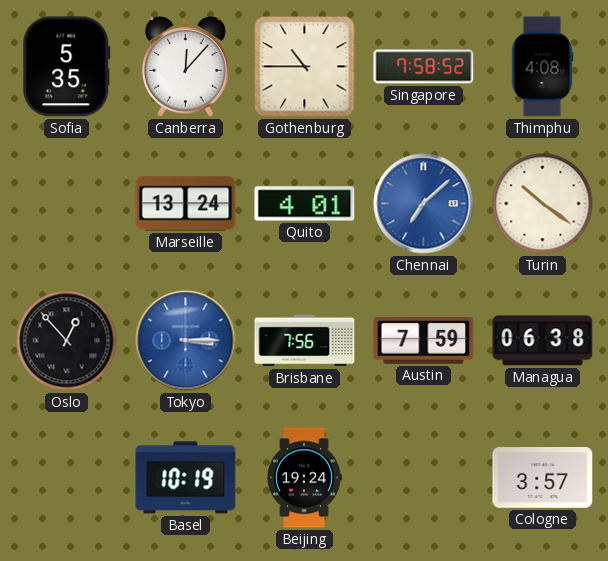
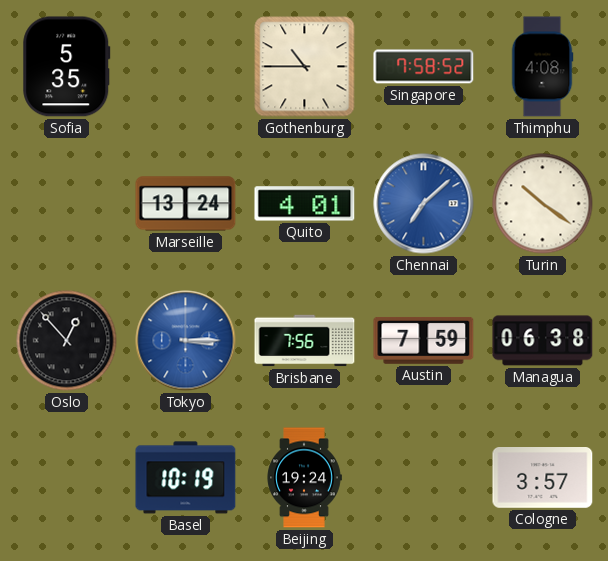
Canberra: 12:07 -> none (185, 67)
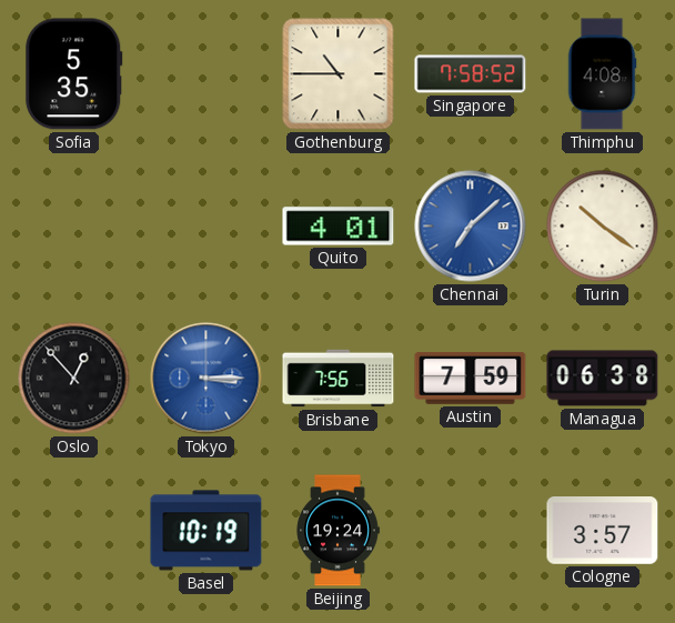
Marseille: 13:24 -> none (186, 204)
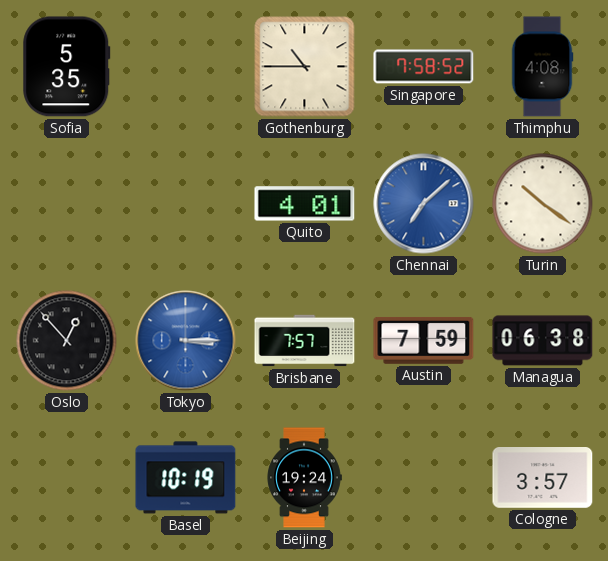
Brisbane: 7:56 -> 7:57 (305, 341)
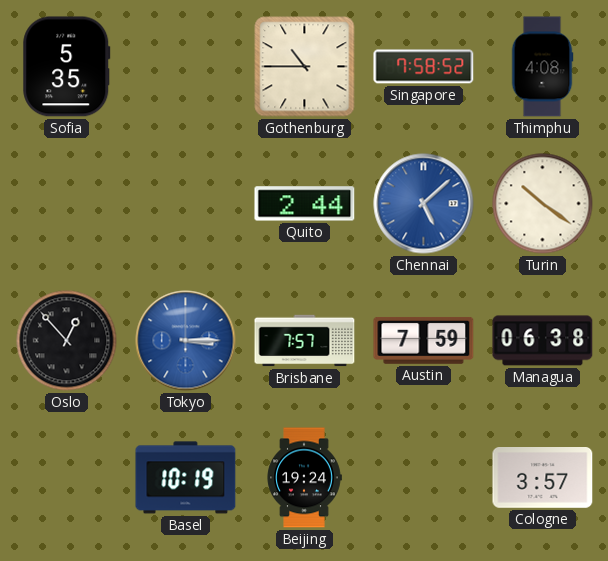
Quito: 4:01 -> 2:44 (305, 204)
Chennai: 7:08 -> 5:08 (424, 204)
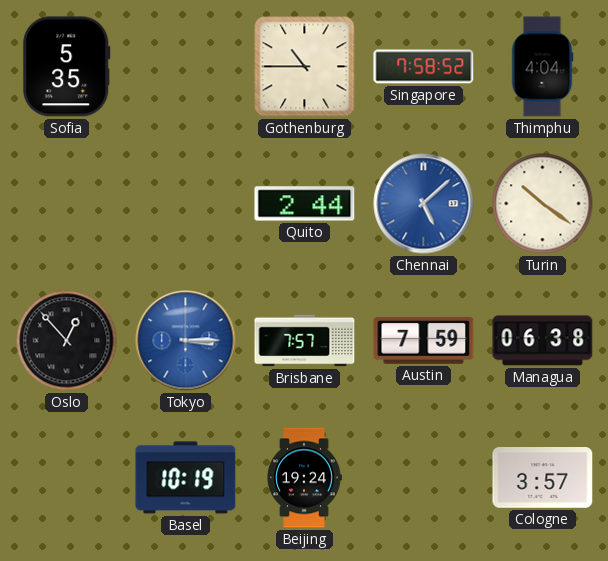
Thimphu: 4:08 -> 4:04 (542, 67)
